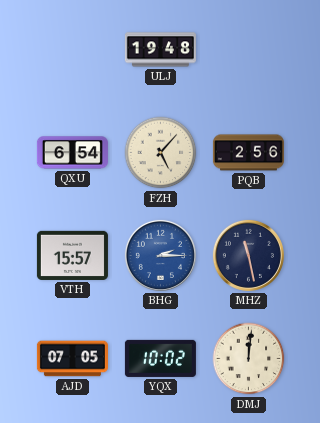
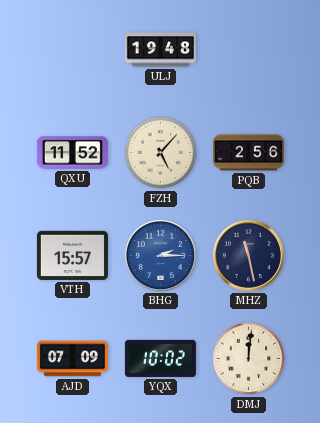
QXU: 6:54 -> 11:52 (72, 153)
AJD: 07:05 -> 07:09 (72, 359)
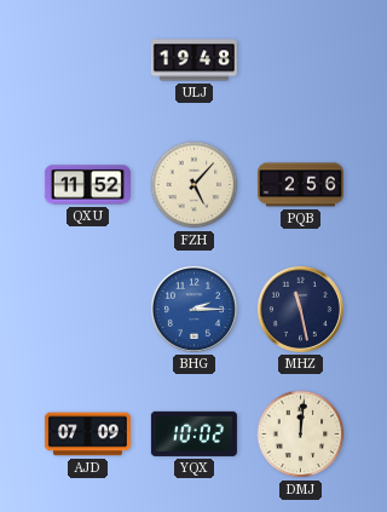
VTH: 15:57 -> none (72, 255)
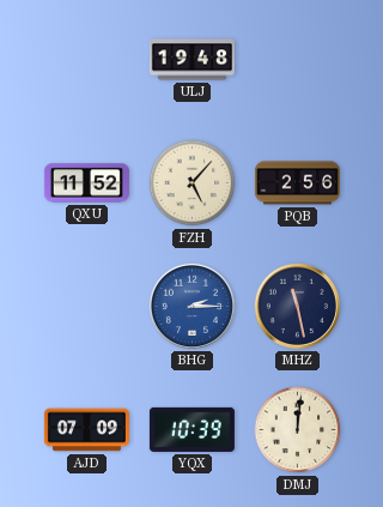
YQX: 10:02 -> 10:39 (191, 429)
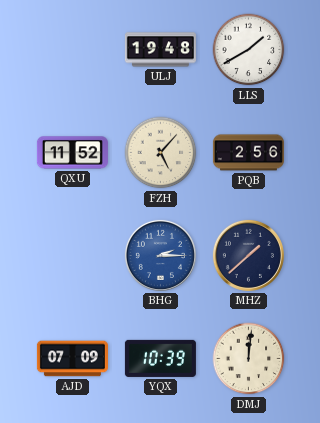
LLS: none -> 1:40 (249, 50)
MHZ: 11:28 -> 1:38 (248, 255)
